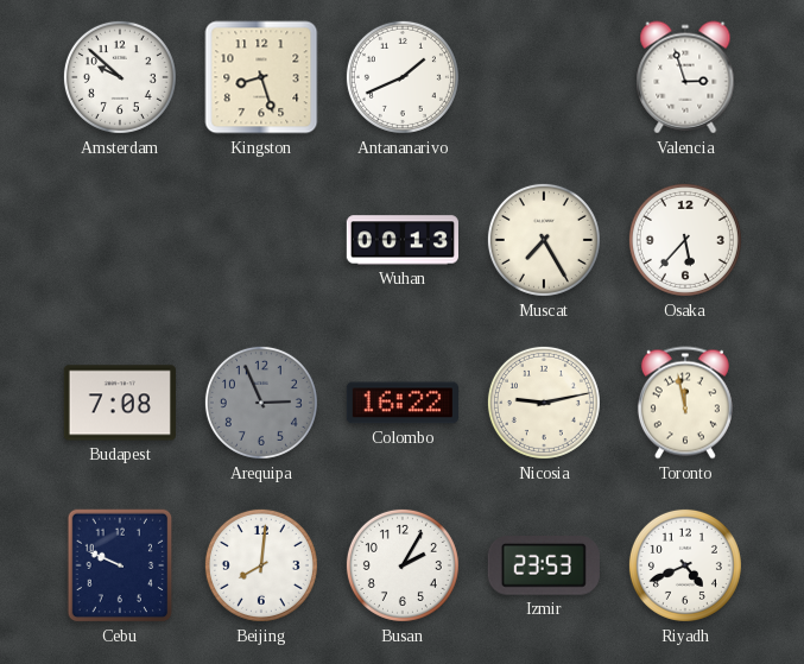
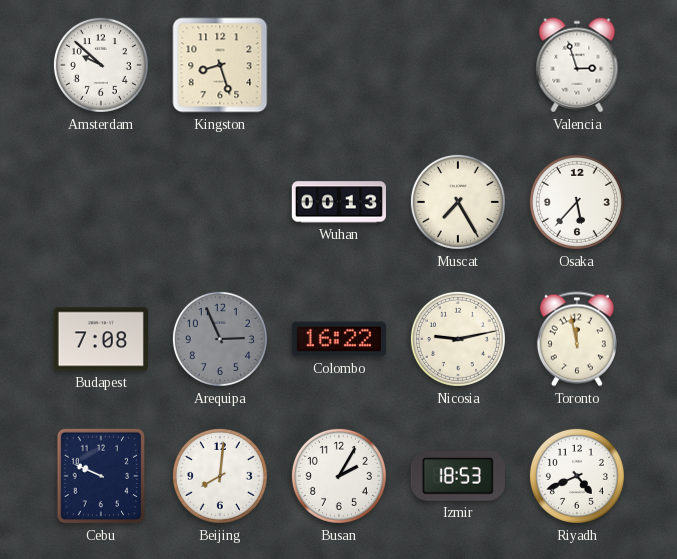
Antananarivo: 1:41 -> none (403, 77)
Izmir: 23:53 -> 18:53 (458, 477)
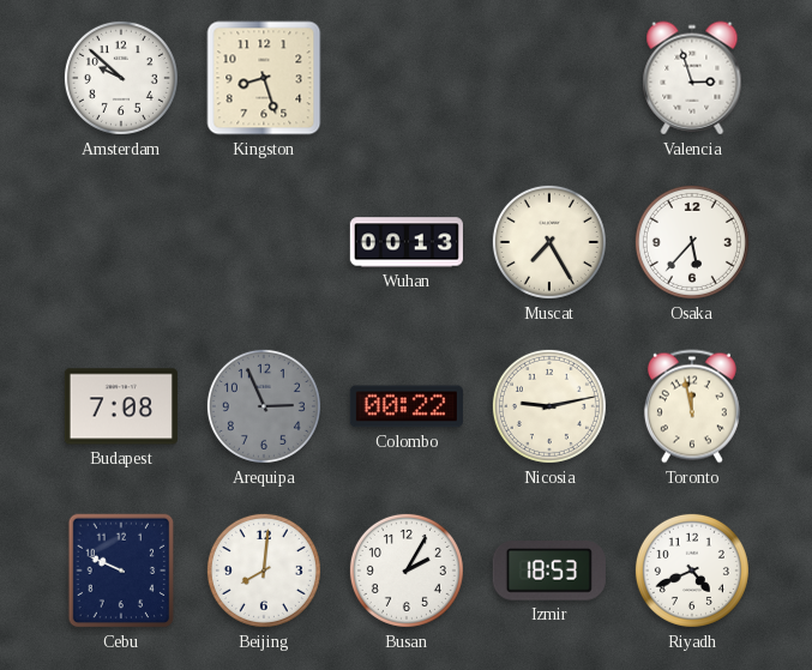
Colombo: 16:22 -> 00:22 (407, 406)
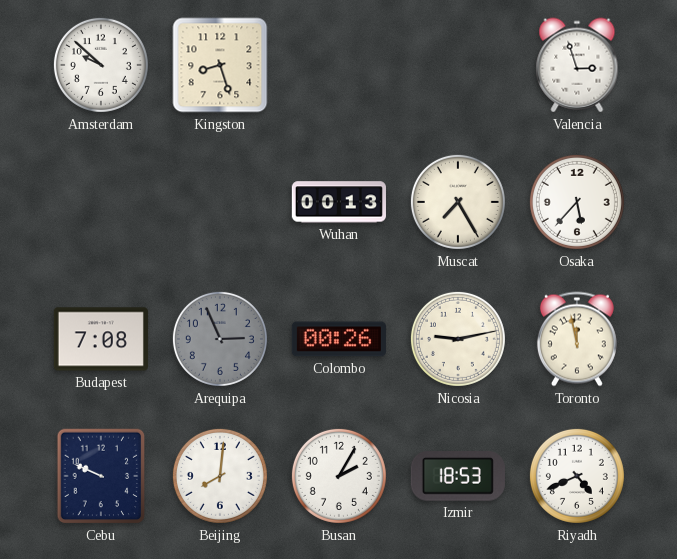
Colombo: 00:22 -> 00:26 (339, 339)
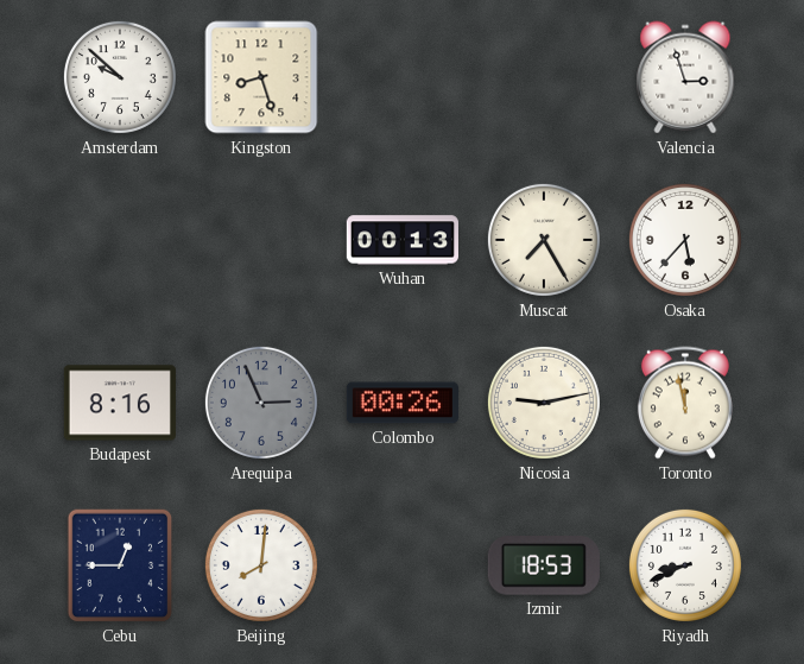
Budapest: 7:08 -> 8:16 (120, 403)
Cebu: 9:49 -> 12:45 (120, 565)
Busan: 2:05 -> none (339, 476)
Riyadh: 4:41 -> 8:41 (685, 565)
